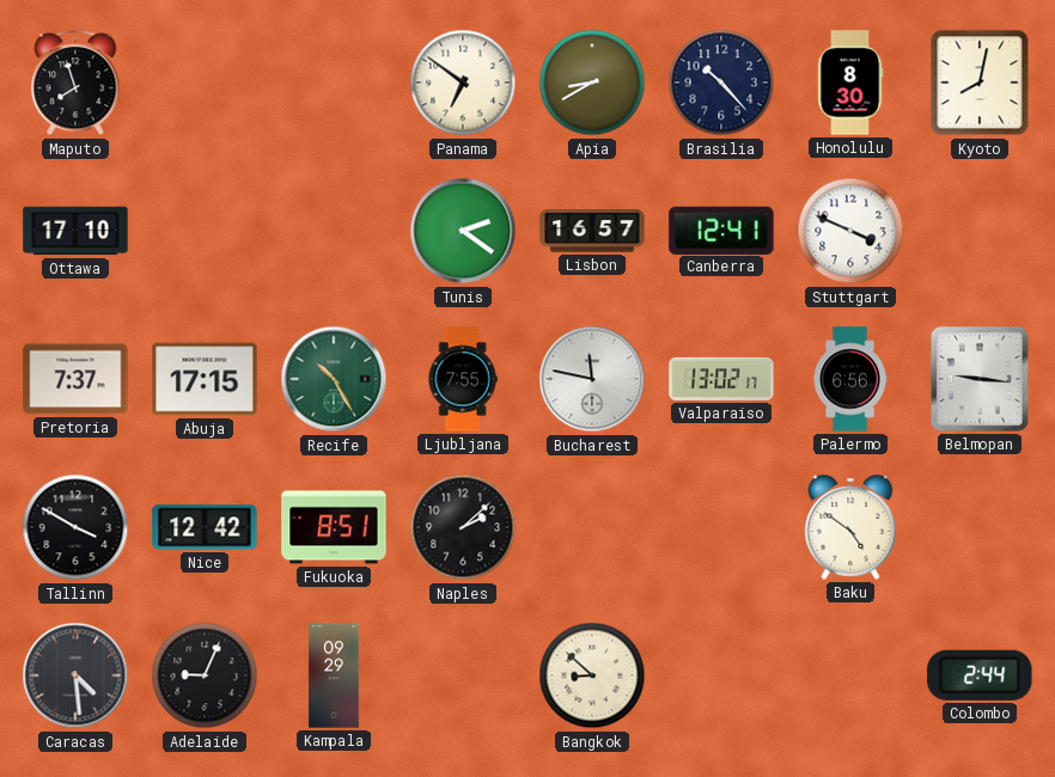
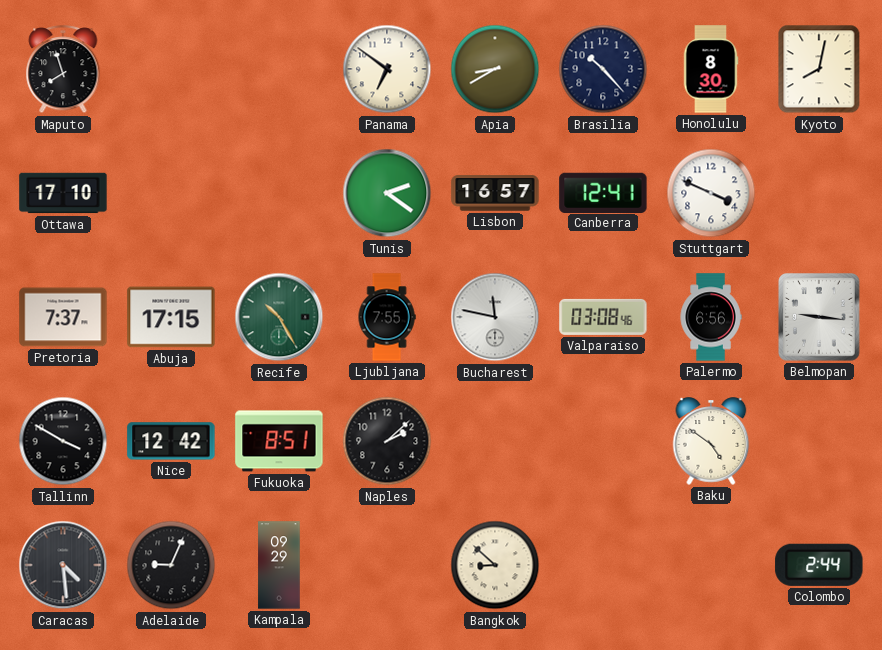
Valparaiso: 13:02 -> 03:08 (603, 317)
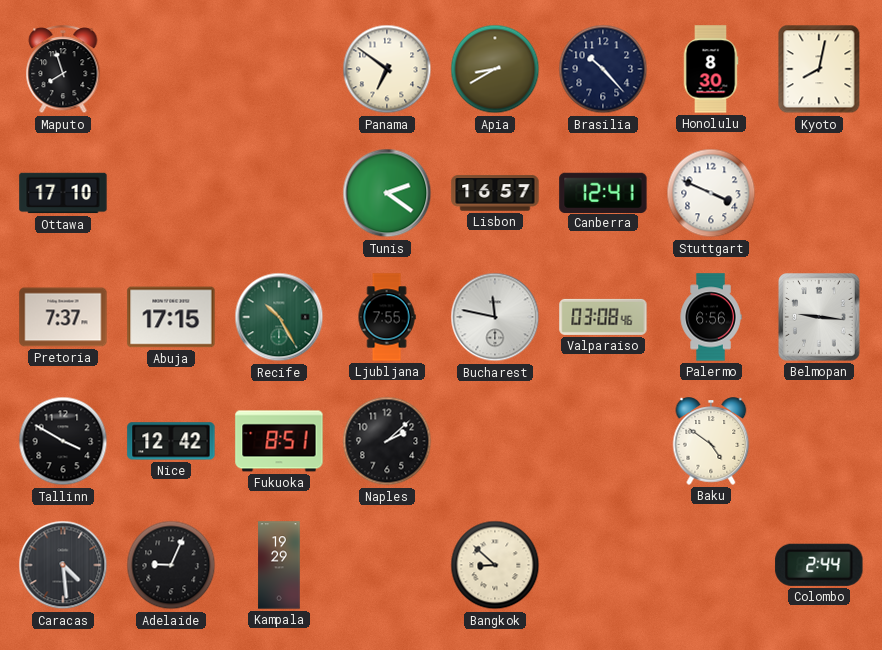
Kampala: 09:29 -> 19:29 (279, 565)
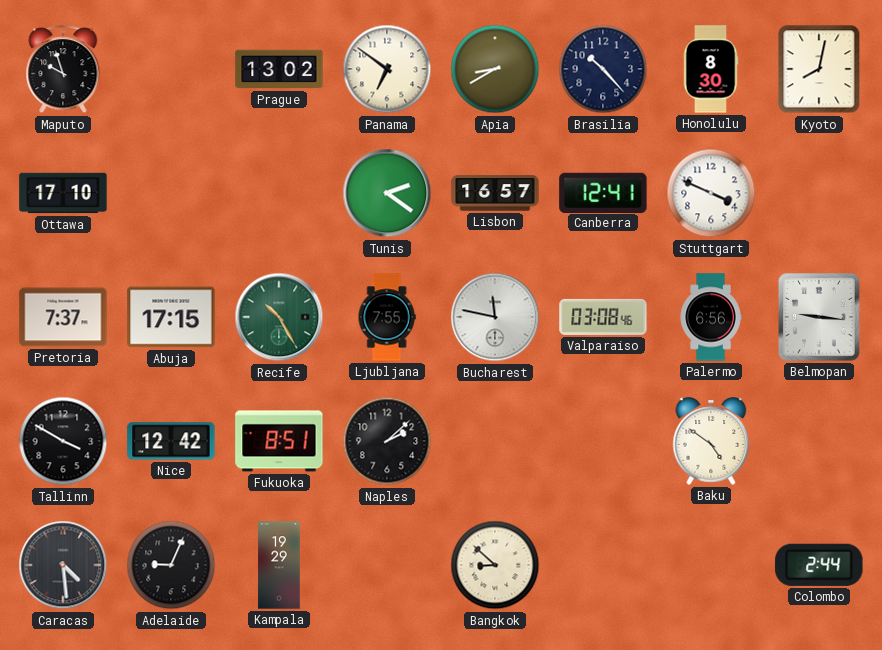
Maputo: 7:57 -> 9:57 (63, 70)
Prague: none -> 13:02 (279, 69)
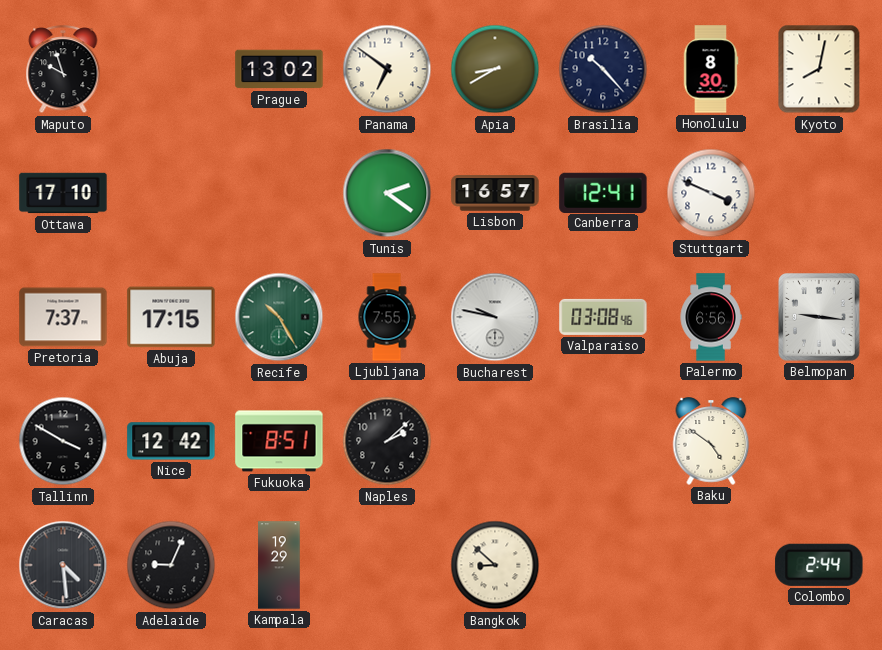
Bucharest: 11:47 -> 9:47 (495, 317)
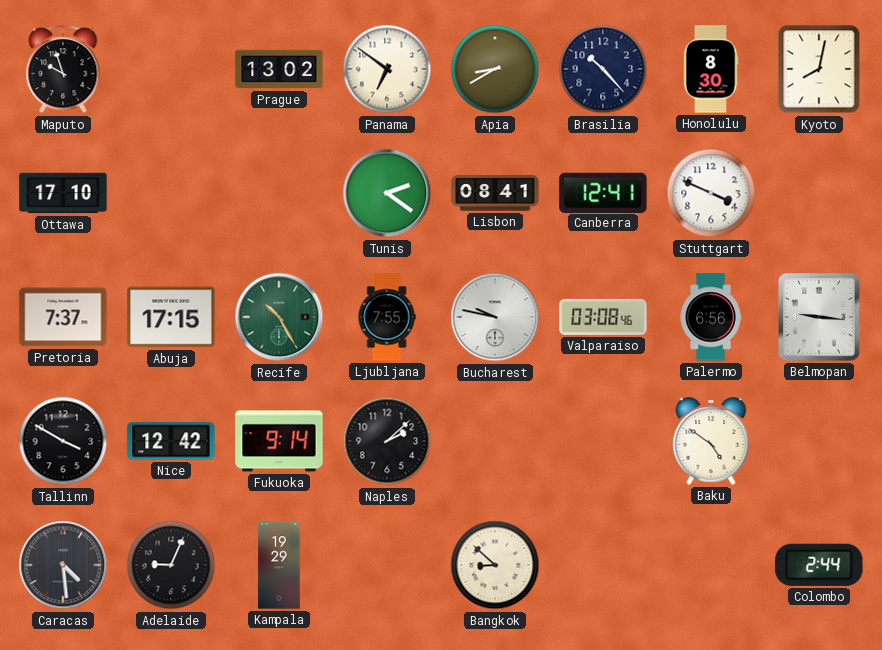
Lisbon: 16:57 -> 08:41 (495, 193)
Fukuoka: 8:51 -> 9:14 (279, 441)
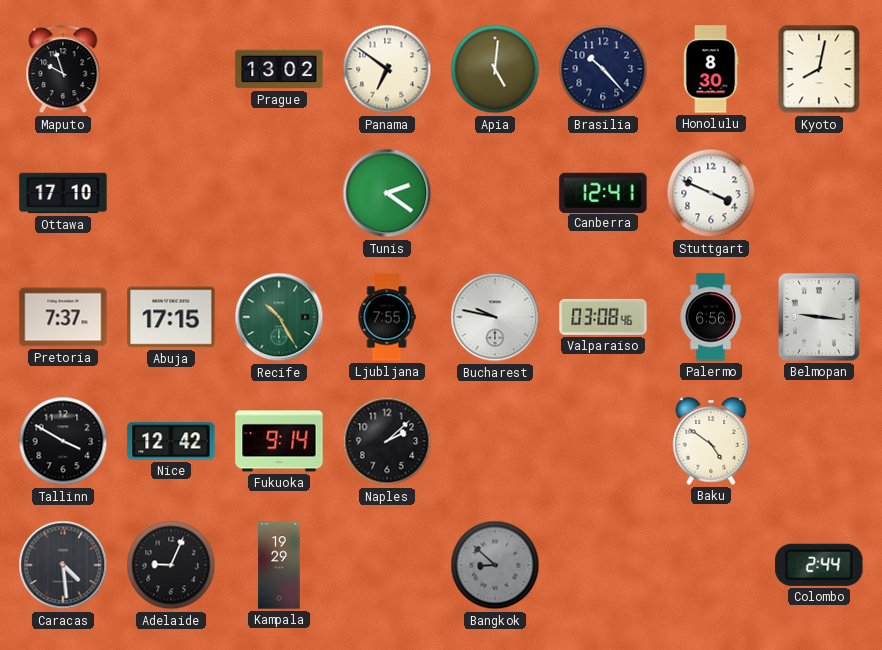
Apia: 8:40 -> 5:01 (495, 69)
Lisbon: 08:41 -> none (495, 193)
Bangkok dial: cream -> grey (495, 565)
